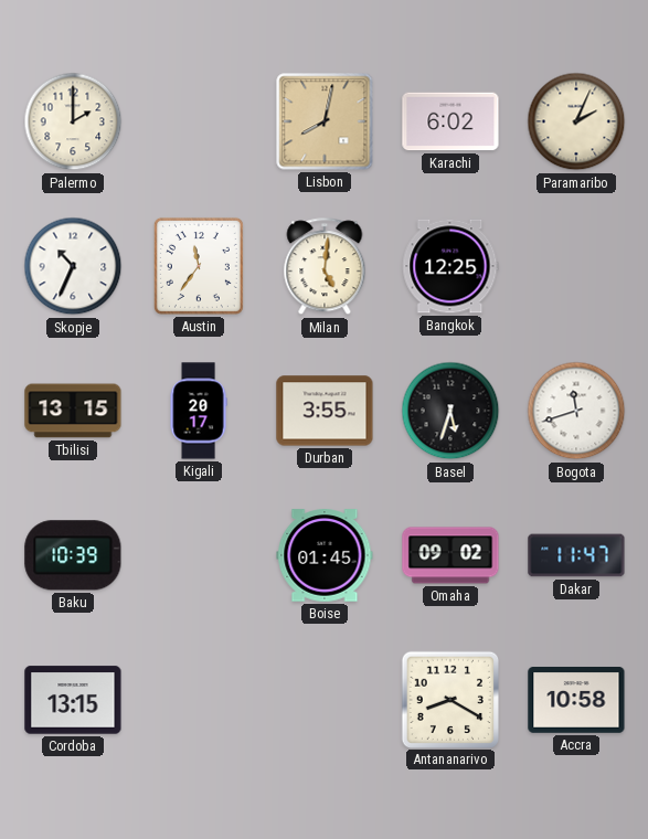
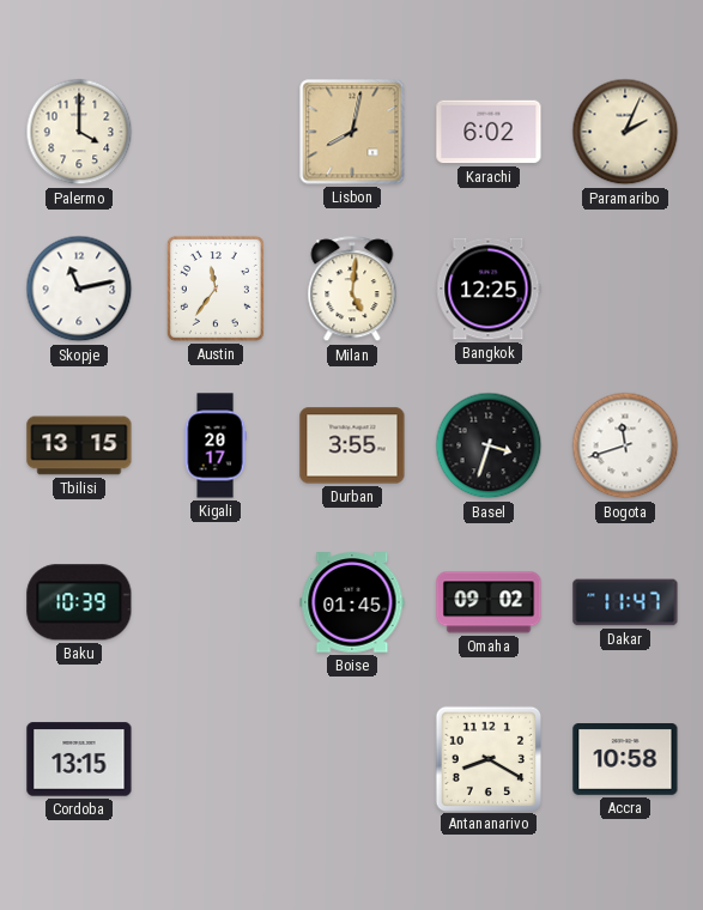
Palermo: 2:00 -> 4:00 (79, 132)
Skopje: 10:34 -> 11:13 (79, 289)
Basel: 5:33 -> 3:33 (489, 445)
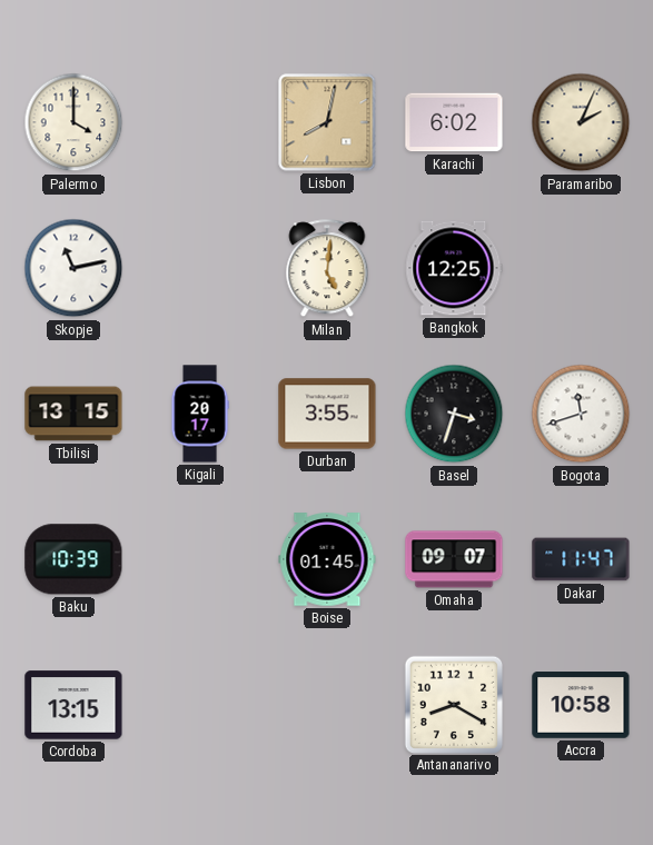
Austin: 11:36 -> none (216, 289)
Omaha: 09:02 -> 09:07 (454, 559)
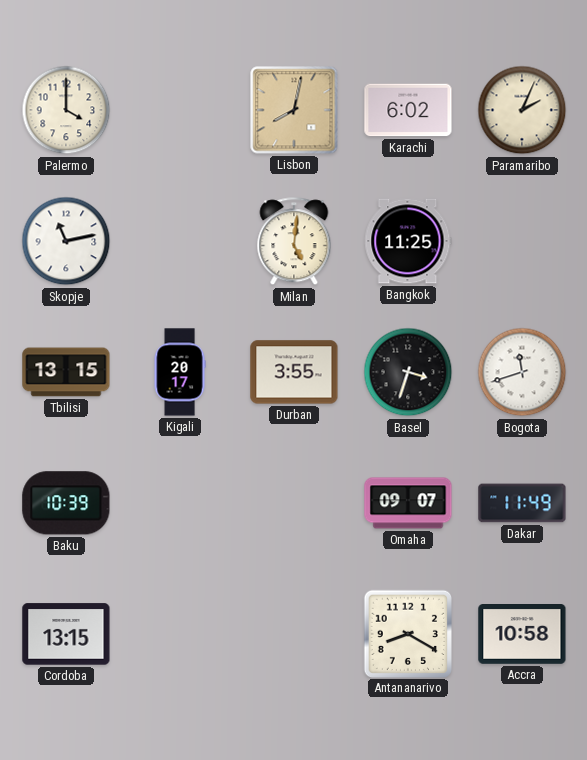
Bangkok: 12:25 -> 11:25 (408, 241)
Boise: 01:45 -> none (327, 559)
Dakar: 11:47 -> 11:49 (522, 503)
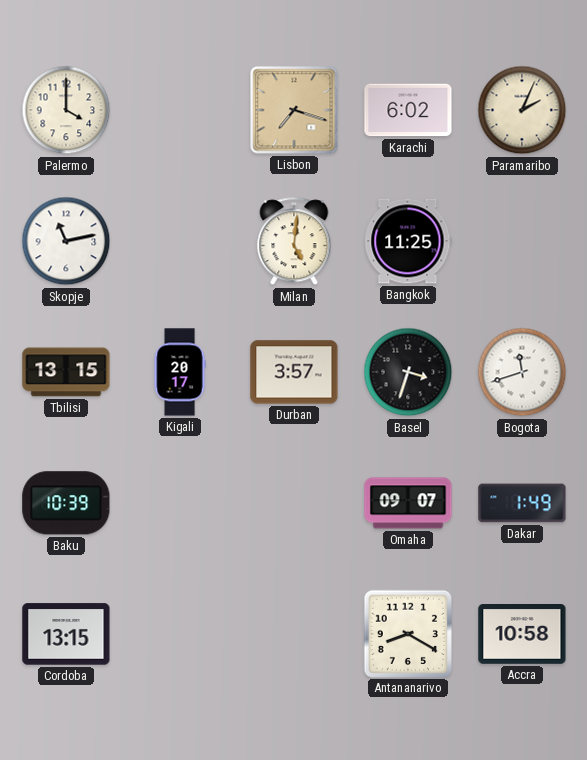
Lisbon: 8:02 -> 7:18 (294, 110)
Durban: 3:55 -> 3:57 (294, 372)
Dakar: 11:49 -> 1:49 (522, 503)
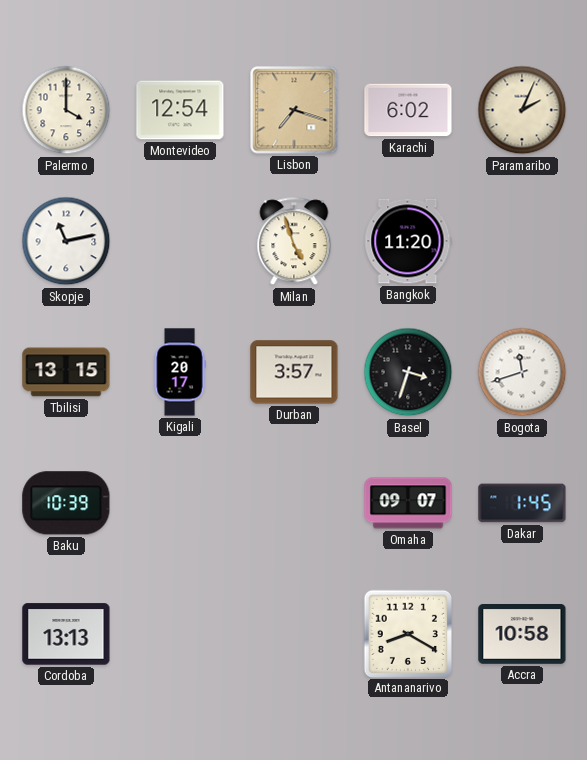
Montevideo: none -> 12:54 (180, 110)
Milan: 5:01 -> 4:57 (294, 242)
Bangkok: 11:25 -> 11:20 (408, 241)
Dakar: 1:49 -> 1:45 (522, 503)
Cordoba: 13:15 -> 13:13 (66, 634)
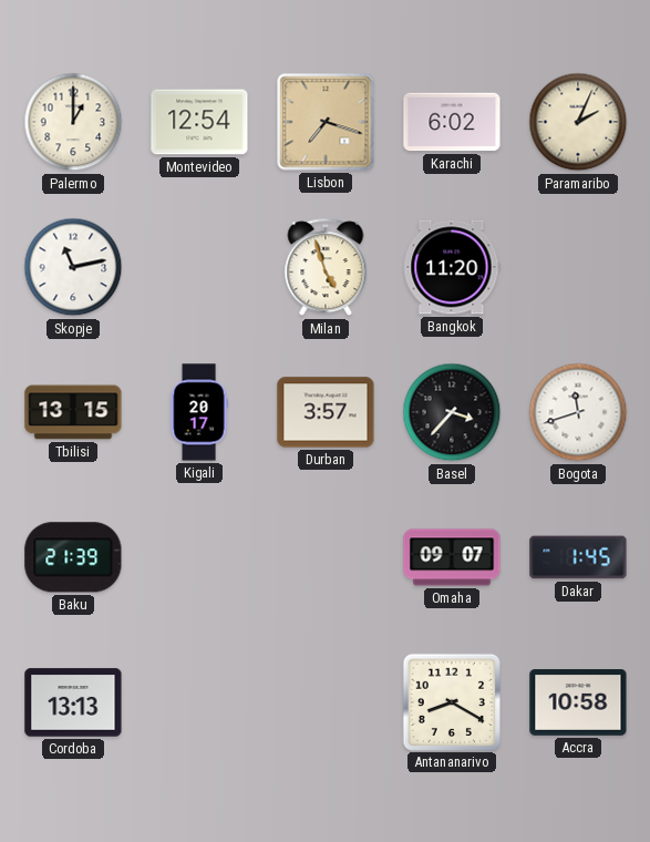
Palermo: 4:00 -> 1:00 (73, 122)
Basel: 3:33 -> 3:37 (452, 412)
Baku: 10:39 -> 21:39 (73, 557)
